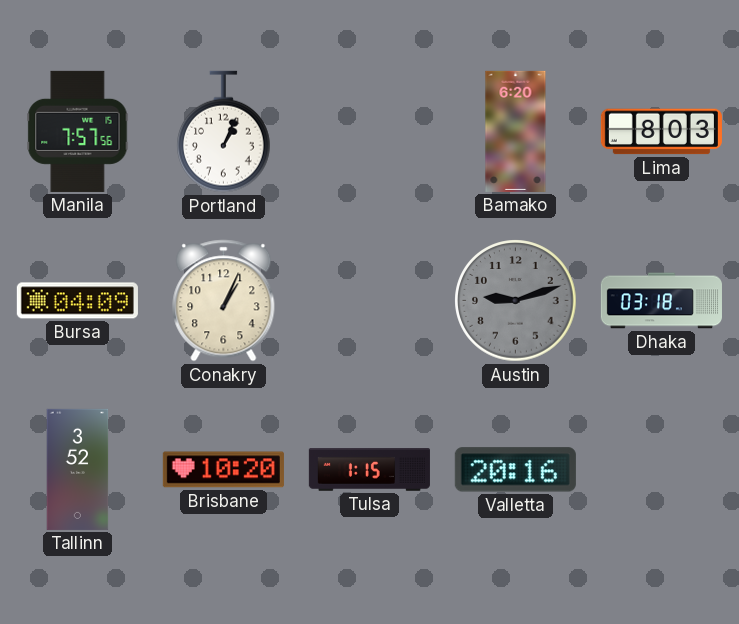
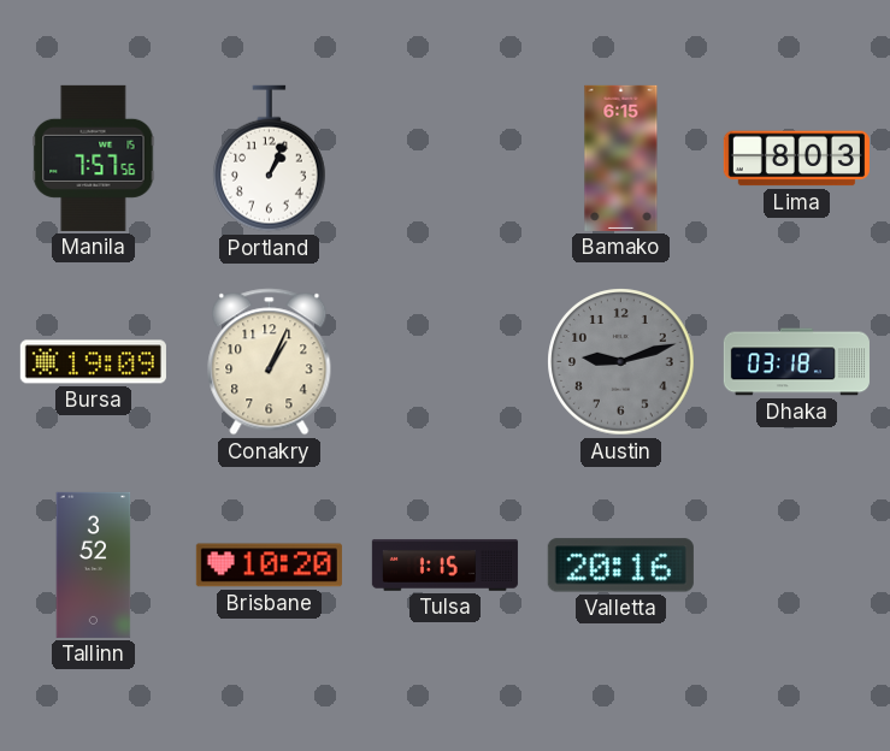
Bamako: 6:20 -> 6:15 (621, 158)
Bursa: 04:09 -> 19:09 (93, 362)
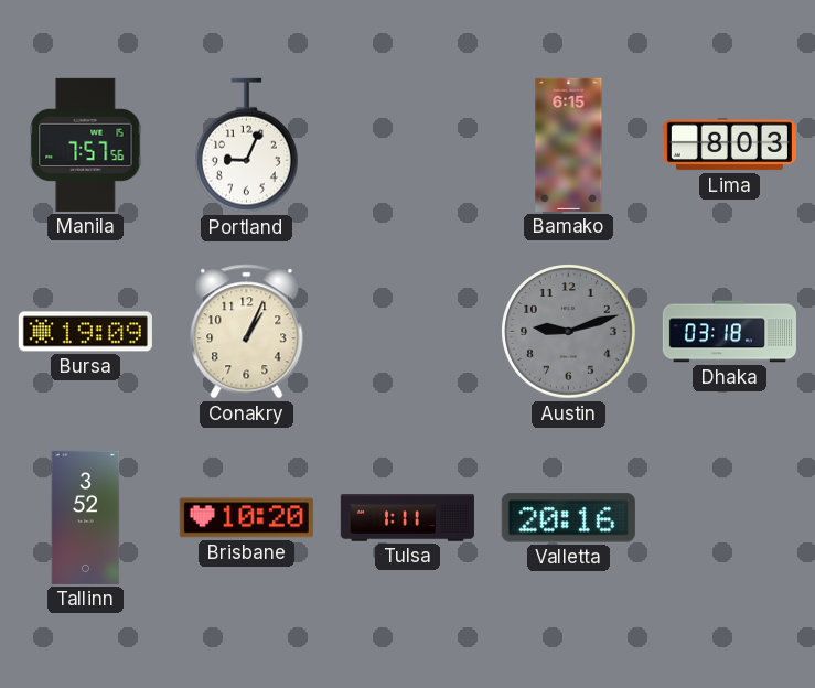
Portland: 1:04 -> 9:04 (247, 146)
Tulsa: 1:15 -> 1:11 (407, 518)
